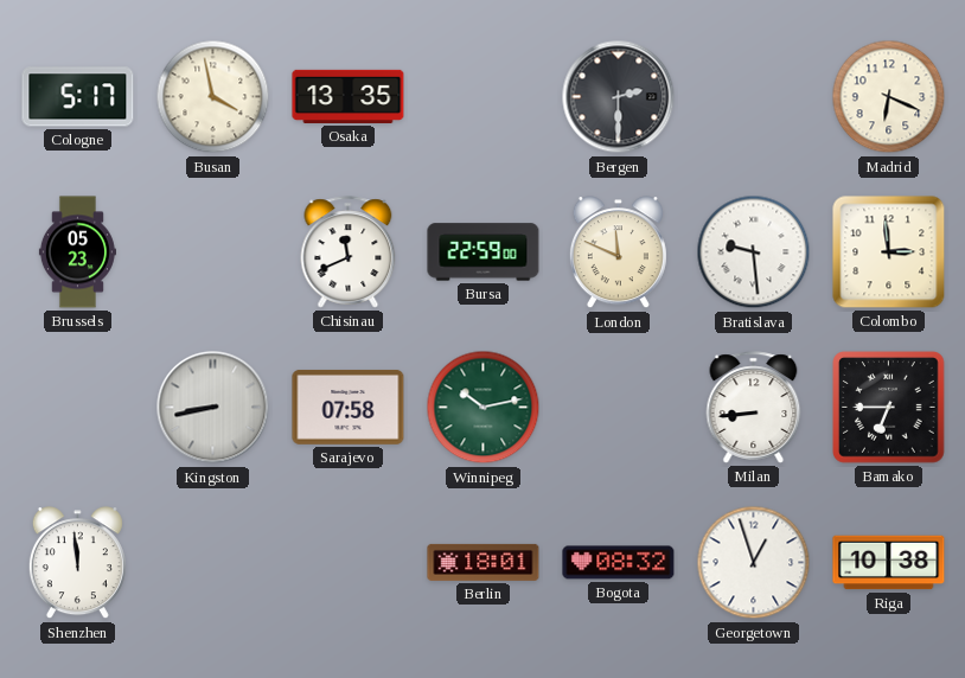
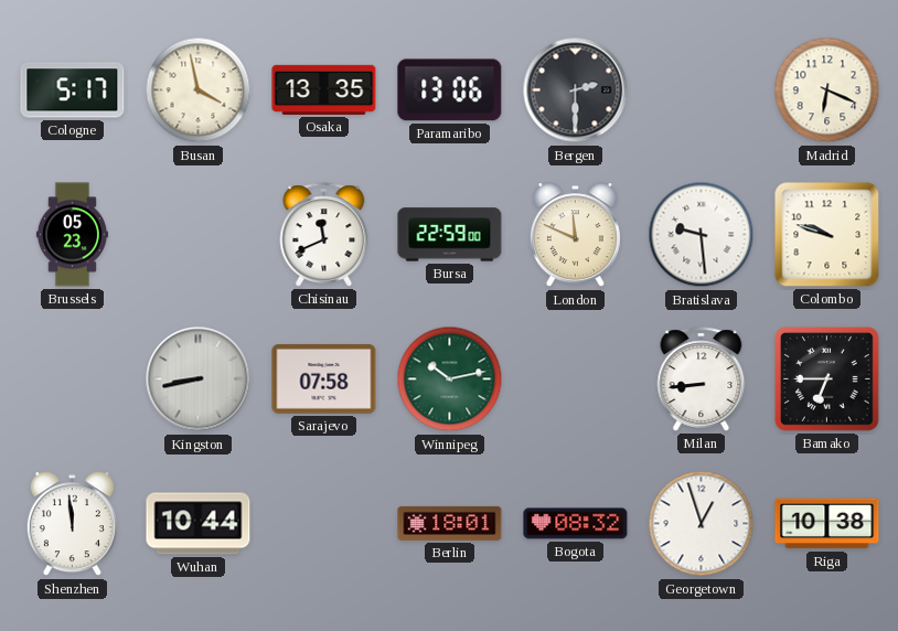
Paramaribo: none -> 13:06 (450, 90)
Colombo: 2:59 -> 9:48 (827, 235)
Wuhan: none -> 10:44 (199, 524)
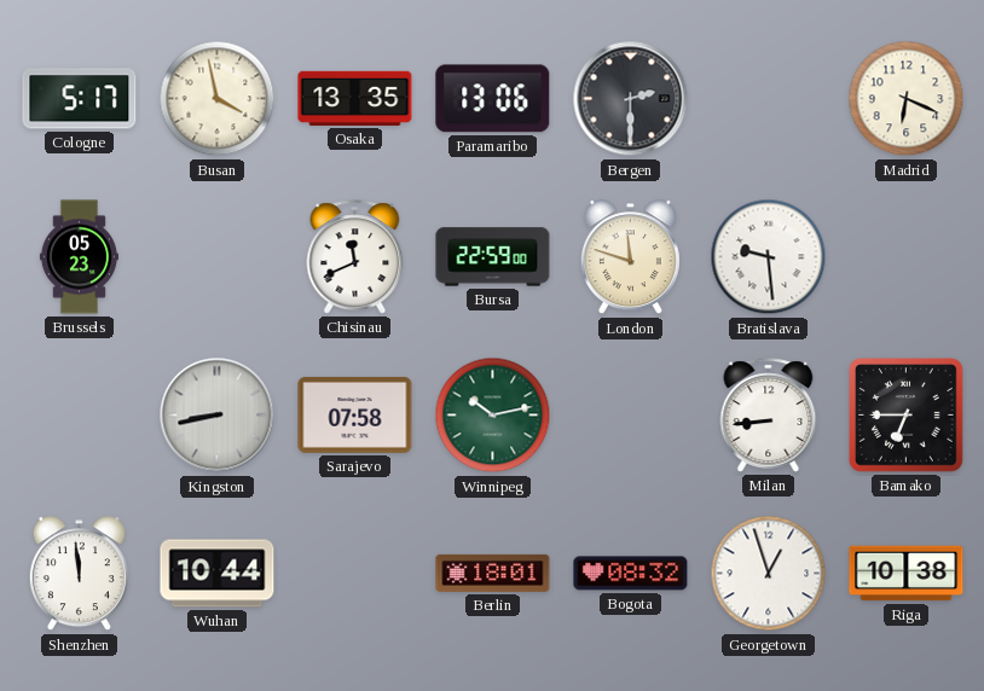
London: 11:49 -> 11:48 (630, 257)
Colombo: 9:48 -> none (827, 235)
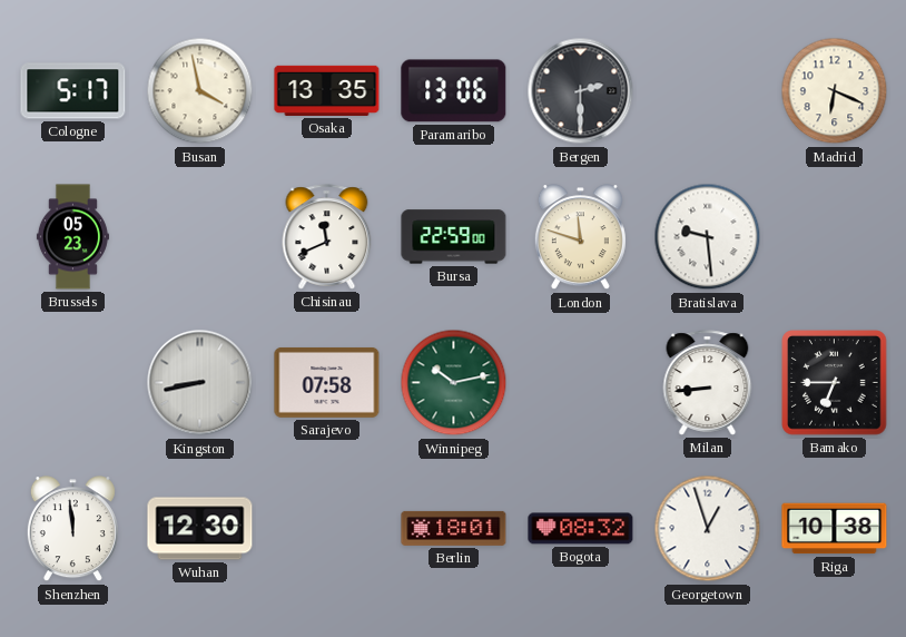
Wuhan: 10:44 -> 12:30 (200, 529)
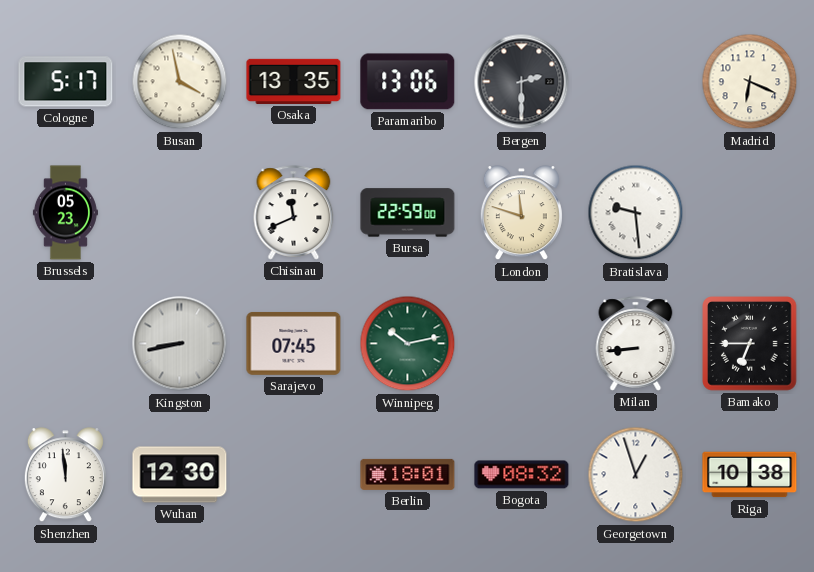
Sarajevo: 07:58 -> 07:45 (294, 343)
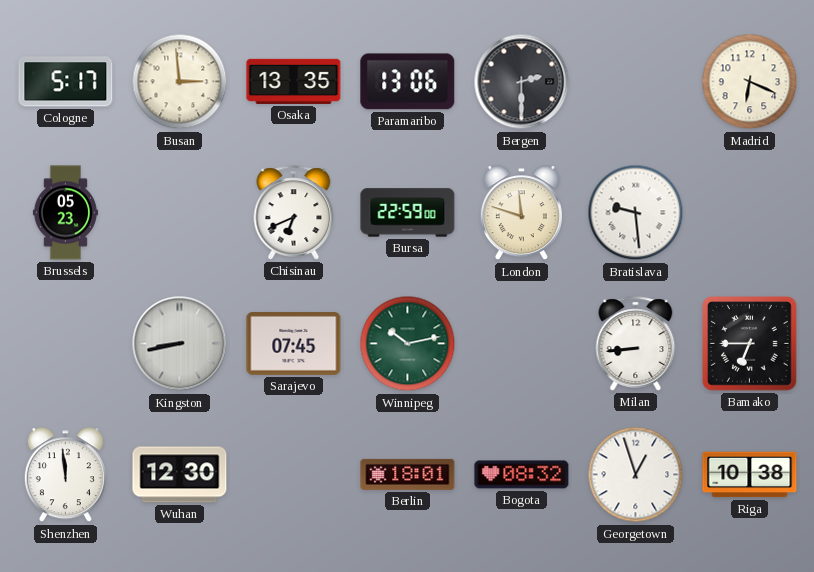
Busan: 3:58 -> 2:59 (180, 82)
Chisinau: 11:41 -> 6:41 (294, 213)
